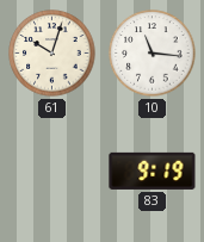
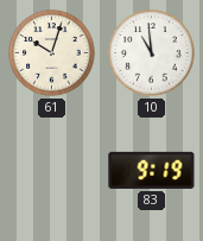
10: 11:16 -> 10:59 (152, 53)
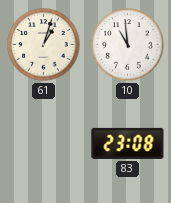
61: 10:03 -> 1:03 (44, 45)
83: 9:19 -> 23:08 (128, 143)
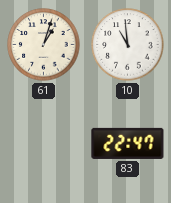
83: 23:08 -> 22:47 (128, 143)
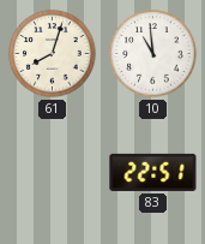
61: 1:03 -> 8:03 (53, 54)
83: 22:47 -> 22:51 (153, 172)
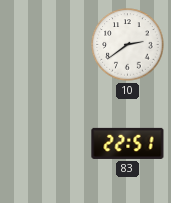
61: 8:03 -> none (53, 54)
10: 10:59 -> 2:39 (128, 45)
